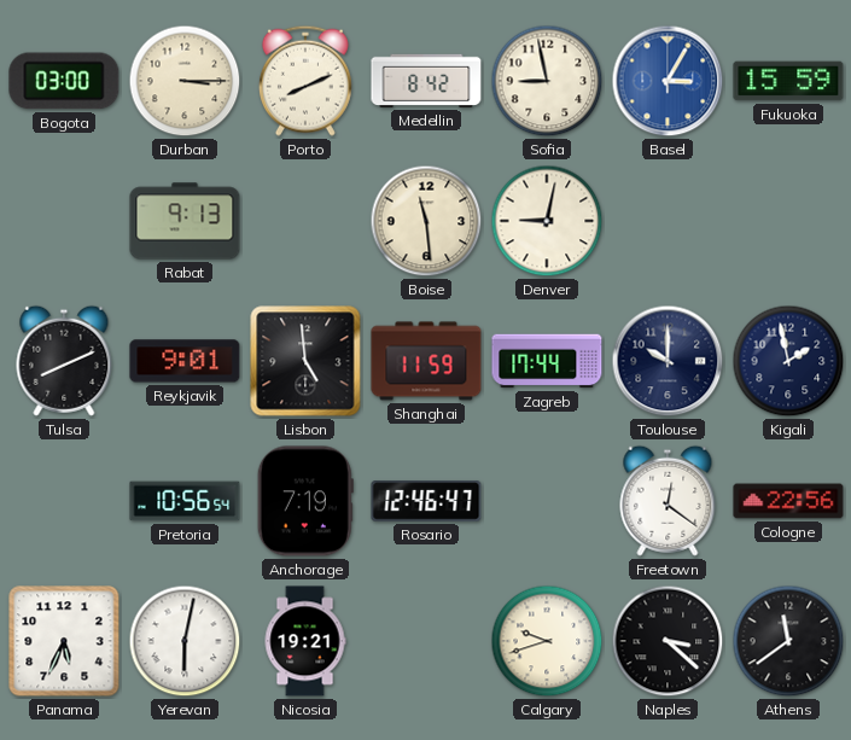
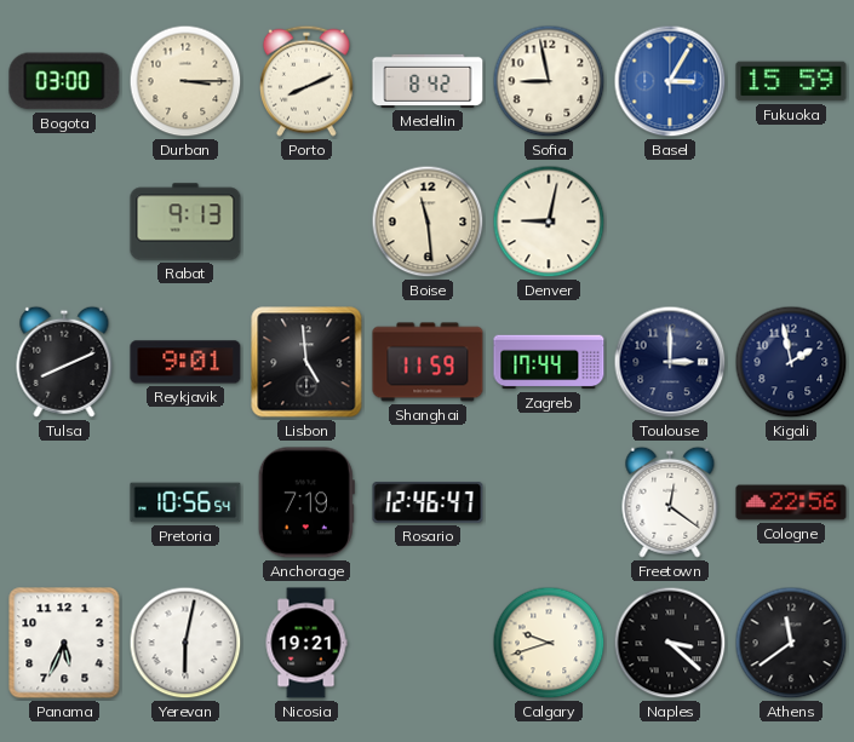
Toulouse: 10:00 -> 3:00 (670, 362)
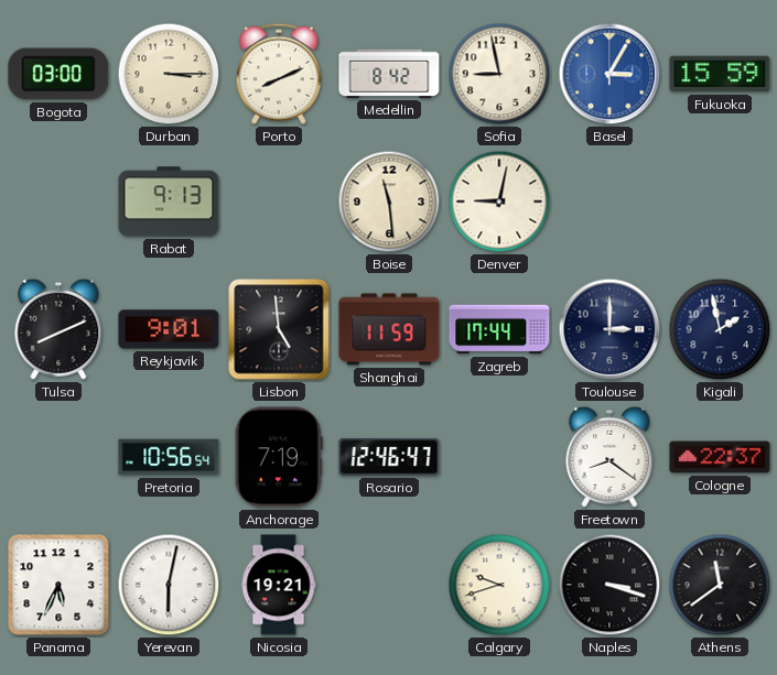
Freetown: 12:21 -> 8:21 (609, 457)
Cologne: 22:56 -> 22:37 (720, 457)
Naples: 3:22 -> 3:18 (609, 585)
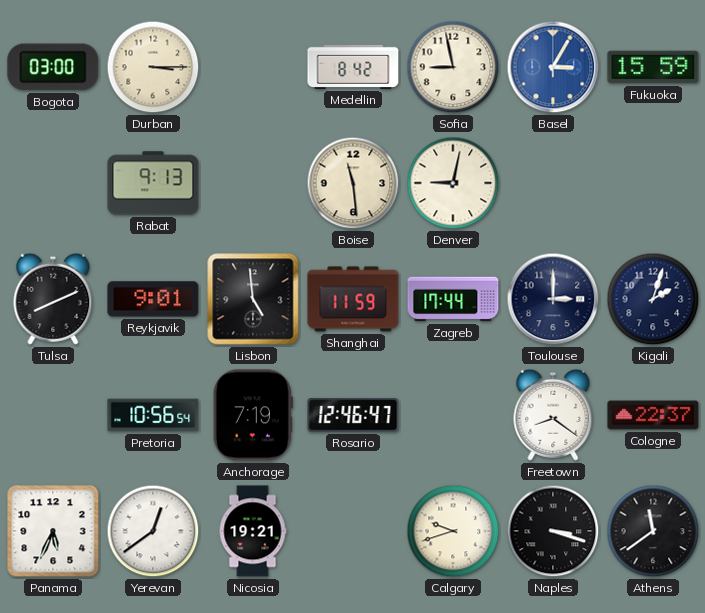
Porto: 8:11 -> none (279, 74)
Kigali: 1:58 -> 2:03 (653, 299)
Yerevan: 6:02 -> 12:39 (153, 531)
